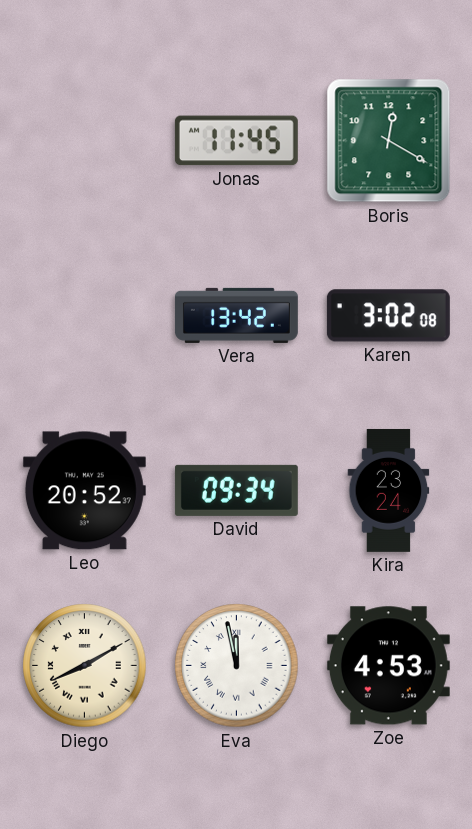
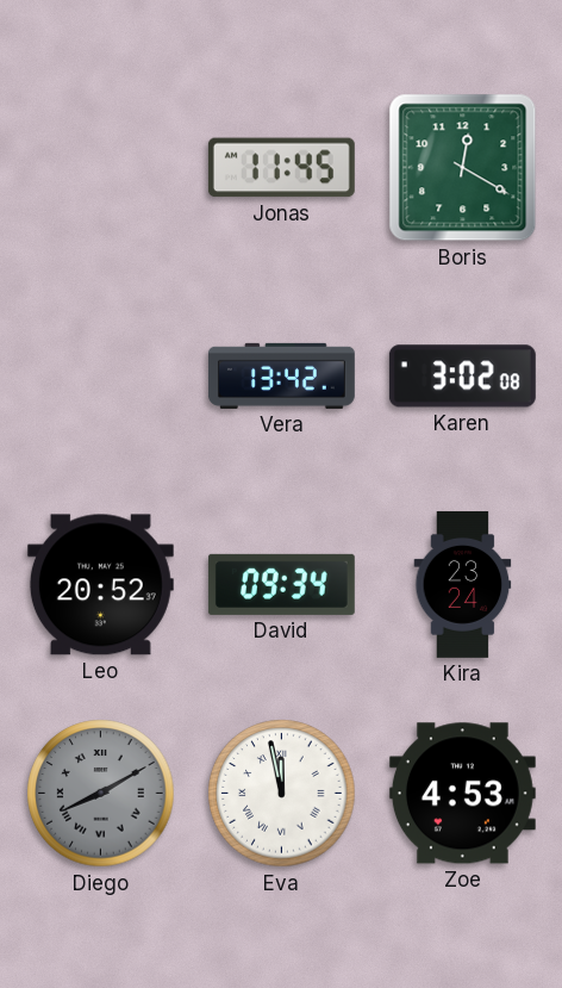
Diego dial: cream -> grey (101, 794)
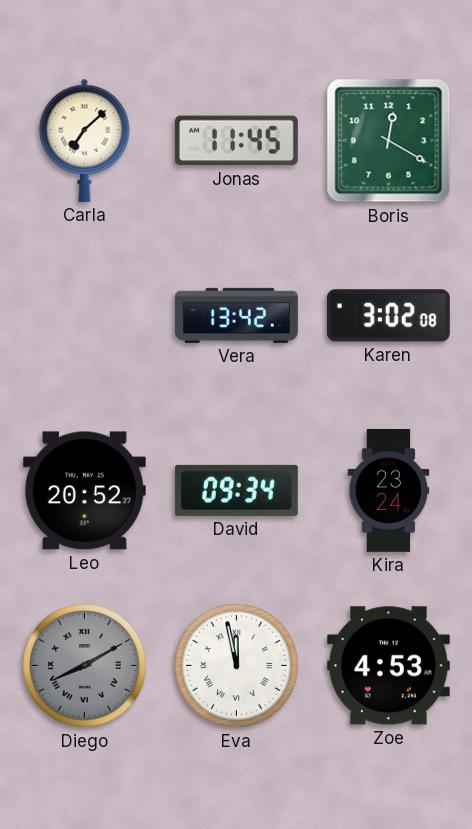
Carla: none -> 7:08 (85, 140)
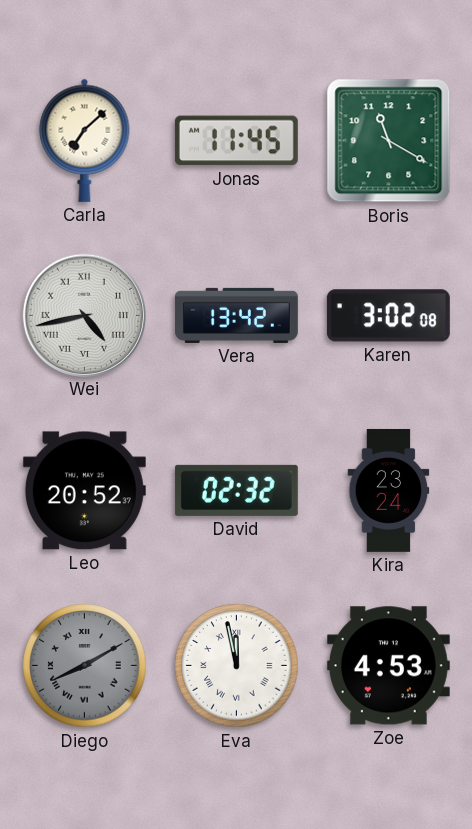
Boris: 12:20 -> 11:20 (389, 141)
Wei: none -> 4:43 (84, 315)
David: 09:34 -> 02:32 (236, 490)
